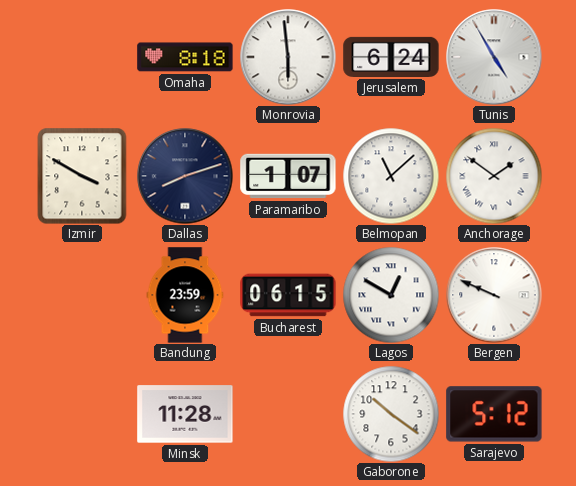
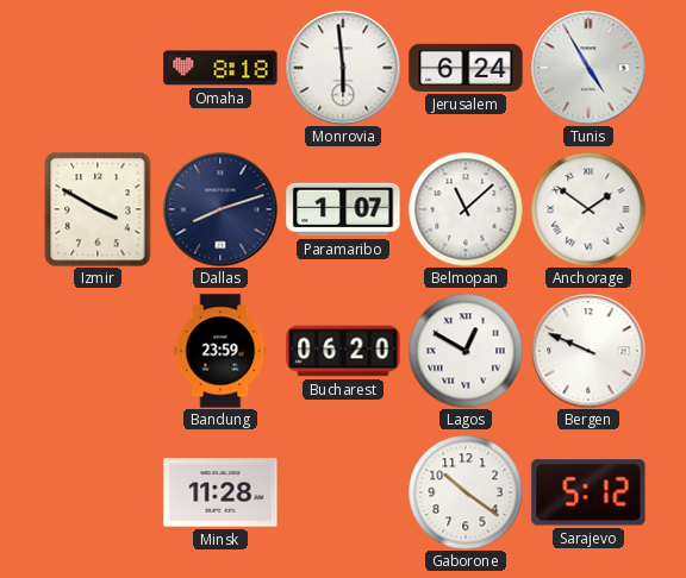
Bucharest: 06:15 -> 06:20 (343, 351)
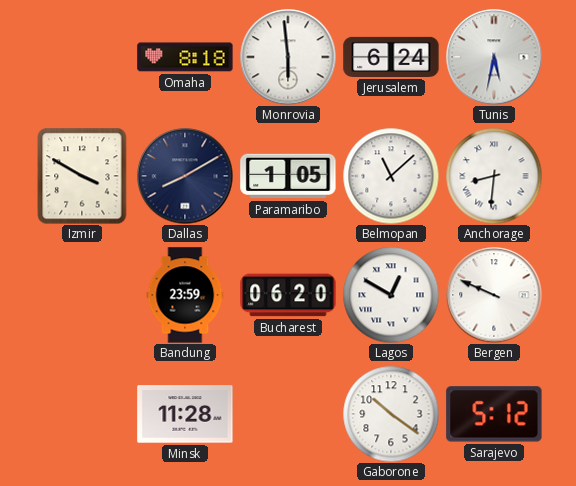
Tunis: 4:55 -> 5:32 (494, 57)
Dallas: 8:12 -> 8:10 (185, 176)
Paramaribo: 1:07 -> 1:05 (288, 176)
Anchorage: 1:51 -> 8:31 (494, 176)
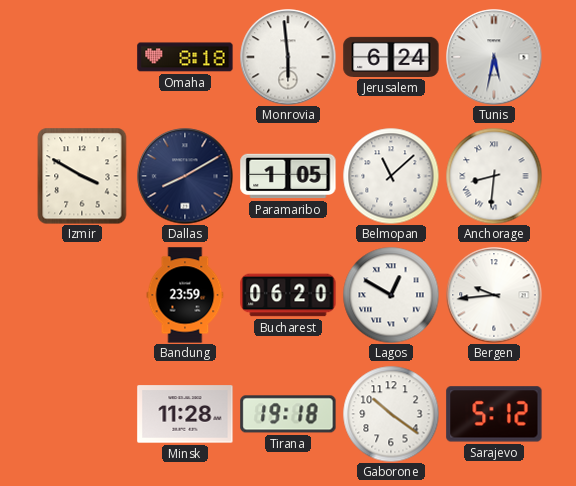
Bergen: 9:49 -> 9:44 (494, 295)
Tirana: none -> 19:18 (288, 414)
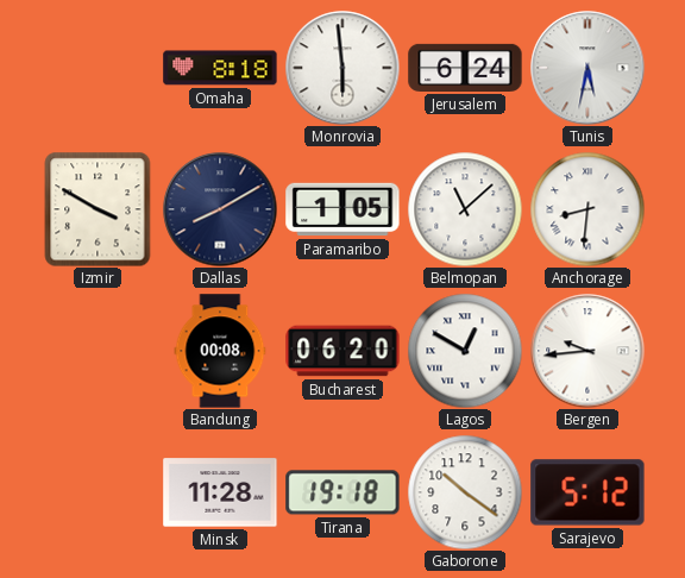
Bandung: 23:59 -> 00:08 (220, 351)
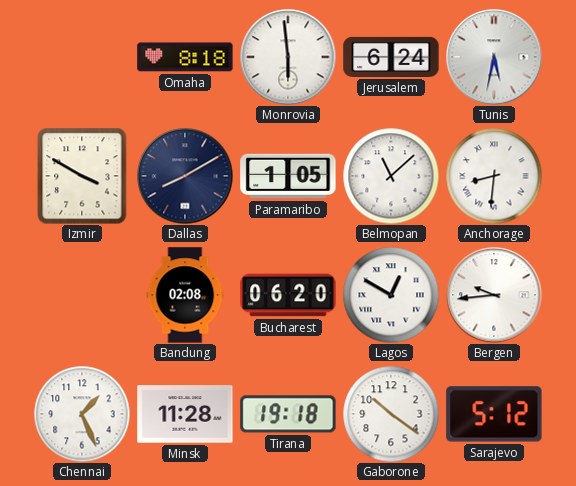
Bandung: 00:08 -> 02:08 (185, 295)
Chennai: none -> 1:26 (82, 414)
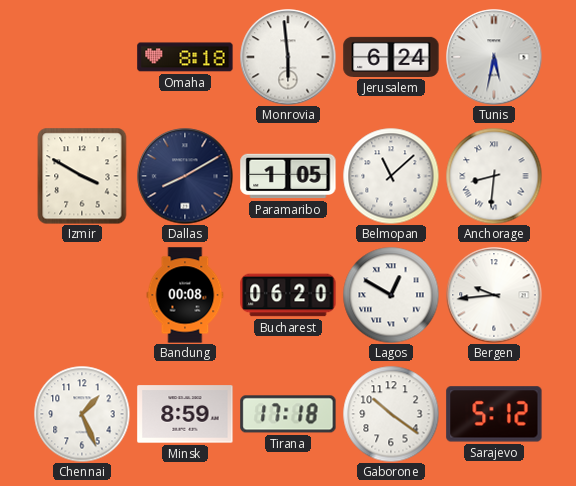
Bandung: 02:08 -> 00:08 (185, 295)
Minsk: 11:28 -> 8:59 (185, 414)
Tirana: 19:18 -> 17:18 (288, 414)
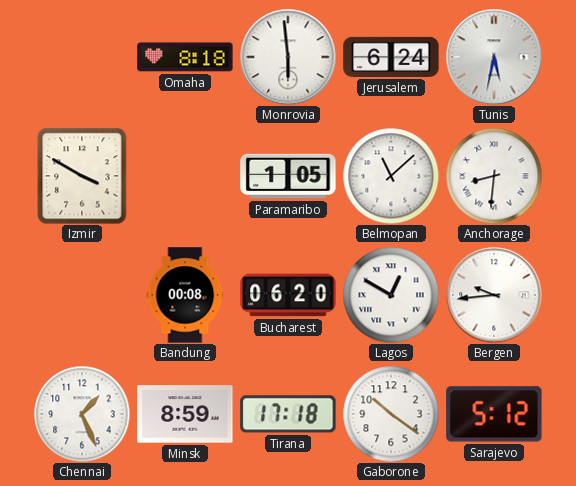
Dallas: 8:10 -> none (185, 176)
